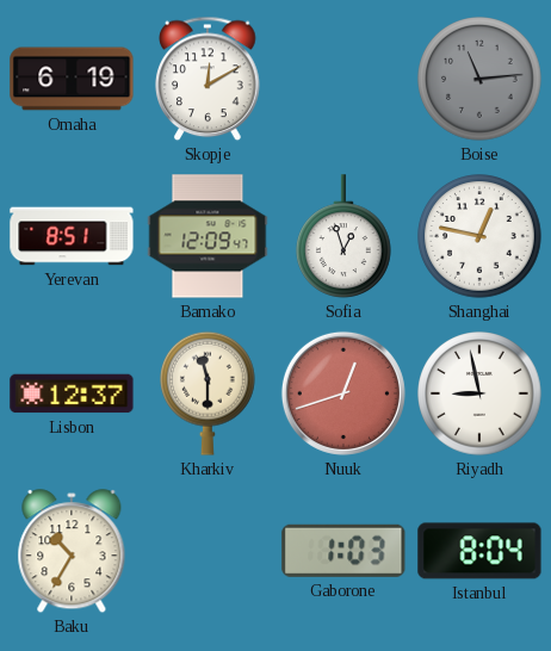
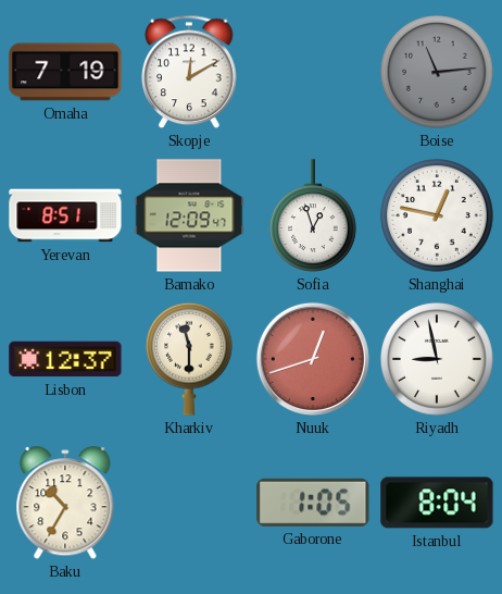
Omaha: 6:19 -> 7:19 (65, 72)
Gaborone: 1:03 -> 1:05 (313, 503)
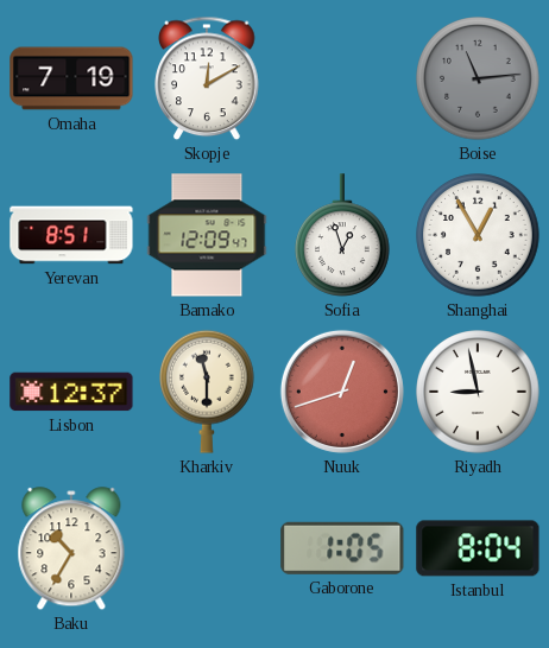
Shanghai: 12:47 -> 12:55 (478, 235)
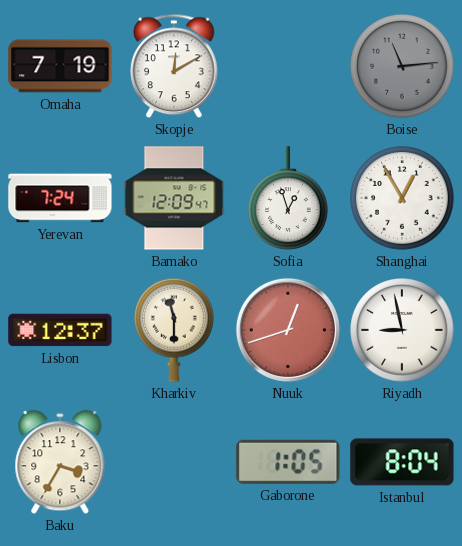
Yerevan: 8:51 -> 7:24 (60, 198)
Baku: 10:35 -> 3:35 (60, 463)
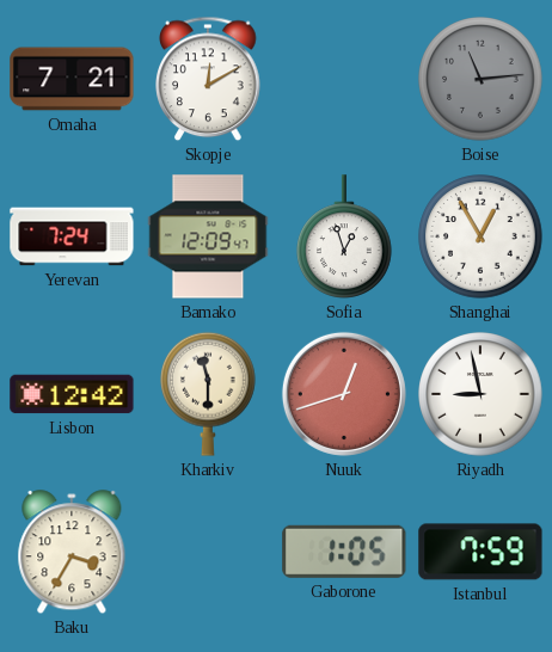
Omaha: 7:19 -> 7:21 (72, 79)
Lisbon: 12:37 -> 12:42 (72, 394)
Istanbul: 8:04 -> 7:59 (480, 552)
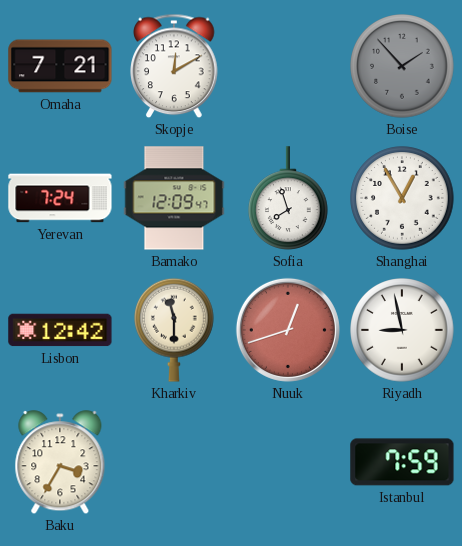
Boise: 11:14 -> 1:53 (402, 66)
Sofia: 12:57 -> 7:57 (289, 198)
Gaborone: 1:05 -> none (344, 552)
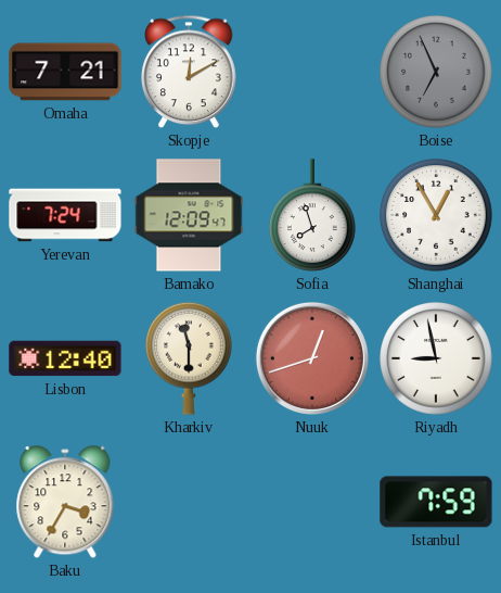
Boise: 1:53 -> 6:56 (436, 72)
Lisbon: 12:42 -> 12:40 (65, 358)
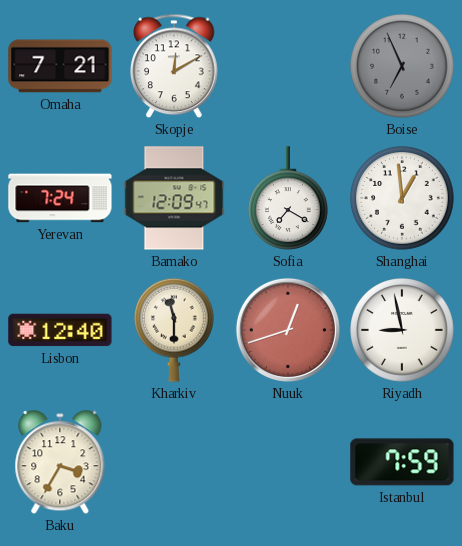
Sofia: 7:57 -> 7:20 (289, 198)
Shanghai: 12:55 -> 12:59 (402, 198)
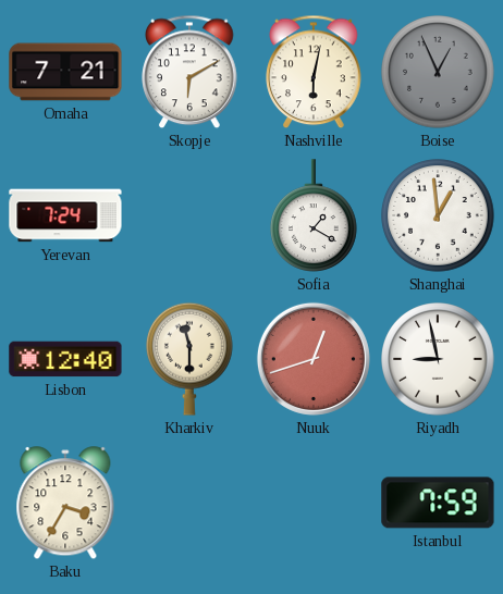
Skopje: 12:10 -> 6:10 (189, 72)
Nashville: none -> 6:02 (314, 72)
Boise: 6:56 -> 12:56 (438, 72)
Bamako: 12:09 -> none (174, 198)
Sofia: 7:20 -> 1:20 (315, 215)
